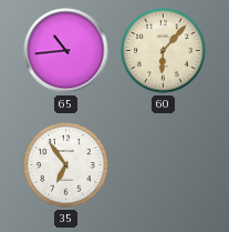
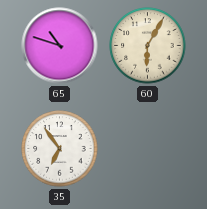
65: 10:44 -> 10:48 (60, 46)
60: 6:07 -> 6:05 (148, 46)
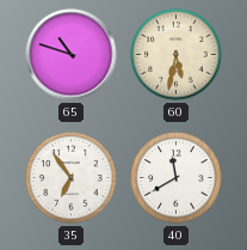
60: 6:05 -> 5:32 (177, 55)
40: none -> 11:40 (177, 178)
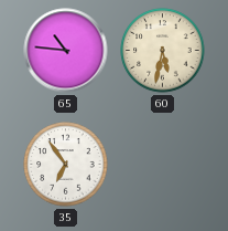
65: 10:48 -> 10:46 (66, 51)
40: 11:40 -> none (177, 178)
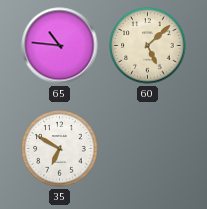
60: 5:32 -> 5:08 (148, 46)
35: 6:54 -> 6:50 (60, 149)
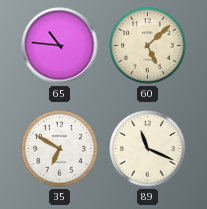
89: none -> 11:19 (148, 149)
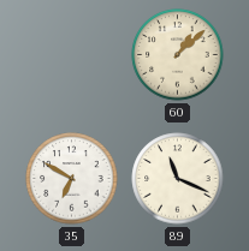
65: 10:46 -> none (60, 46)
60: 5:08 -> 1:08 (178, 55)
